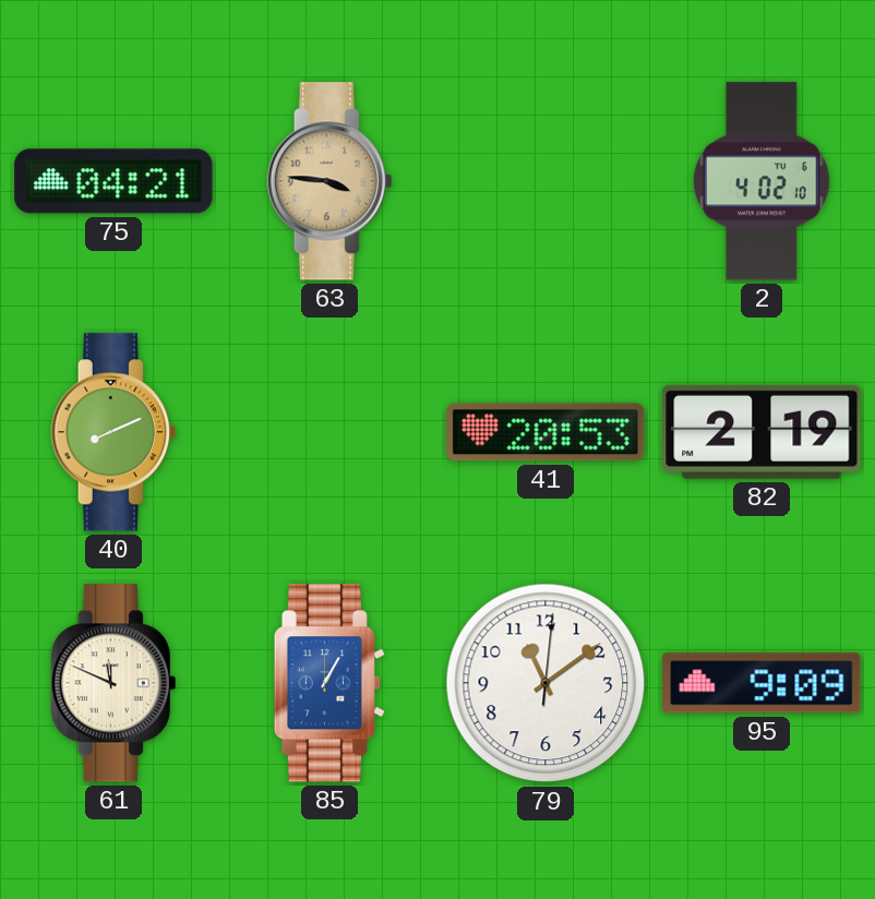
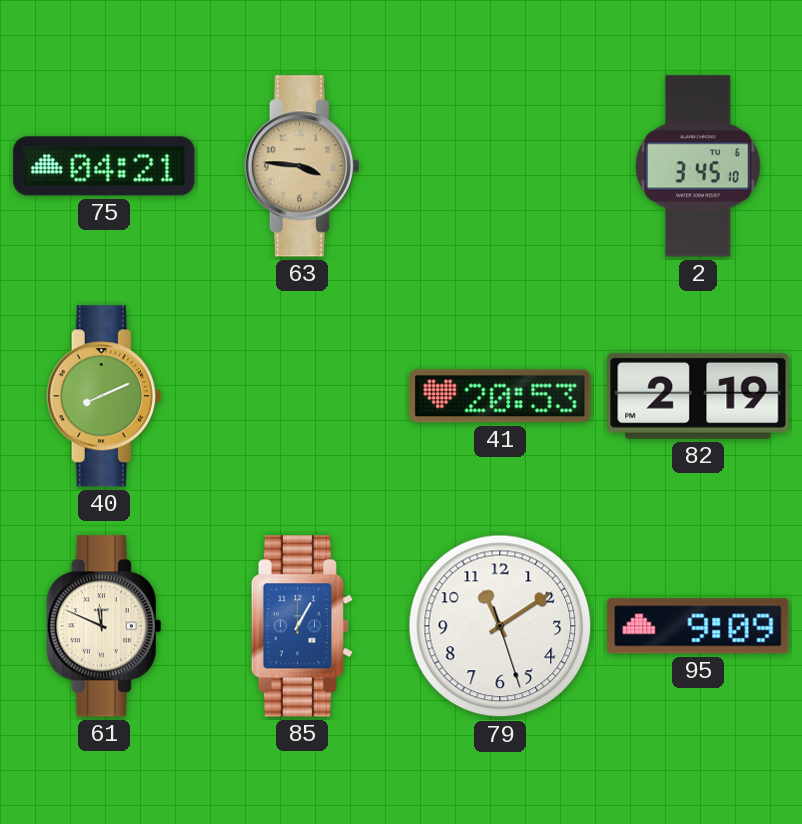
2: 4:02 -> 3:45 (699, 166)
79: 11:09:01 -> 11:09:27 (500, 626)
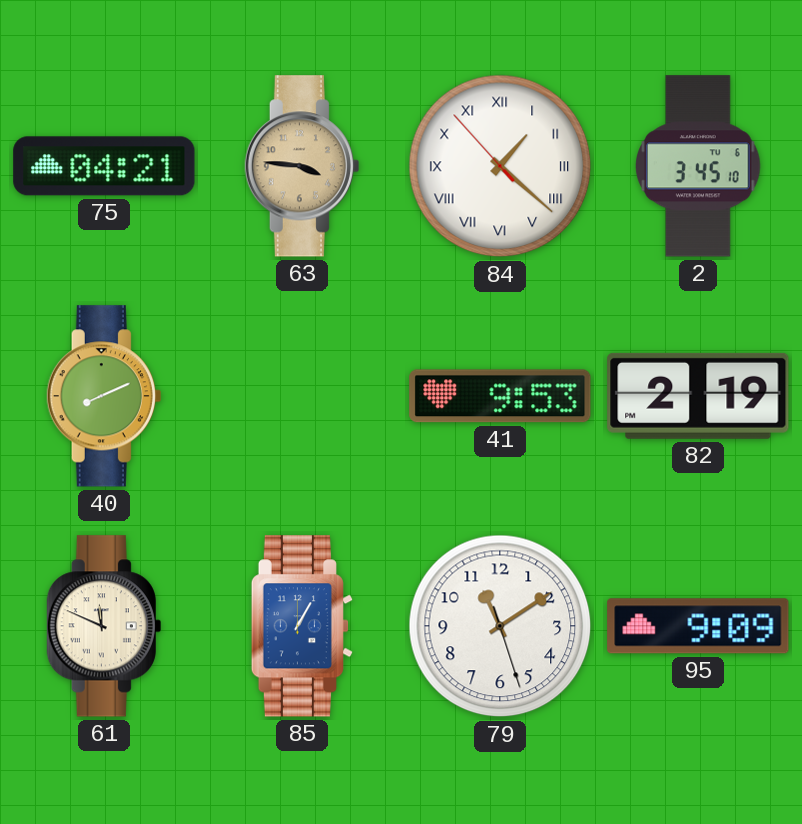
84: none -> 1:21 (500, 166)
41: 20:53 -> 9:53 (500, 396)
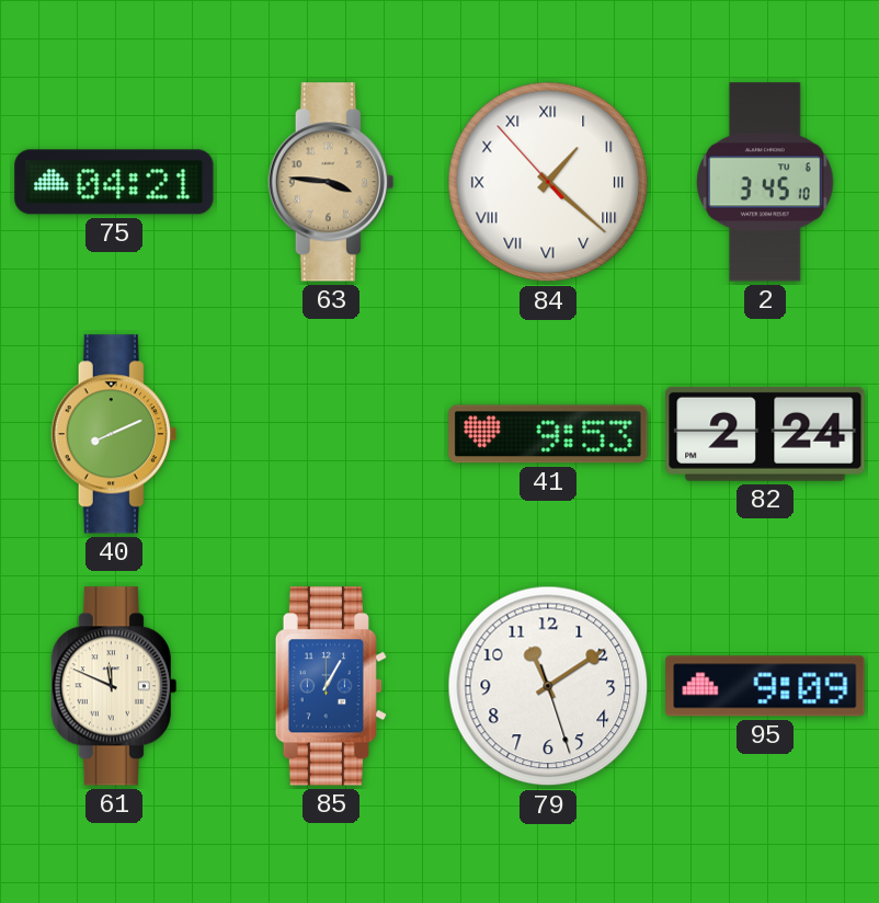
82: 2:19 -> 2:24 (765, 434)
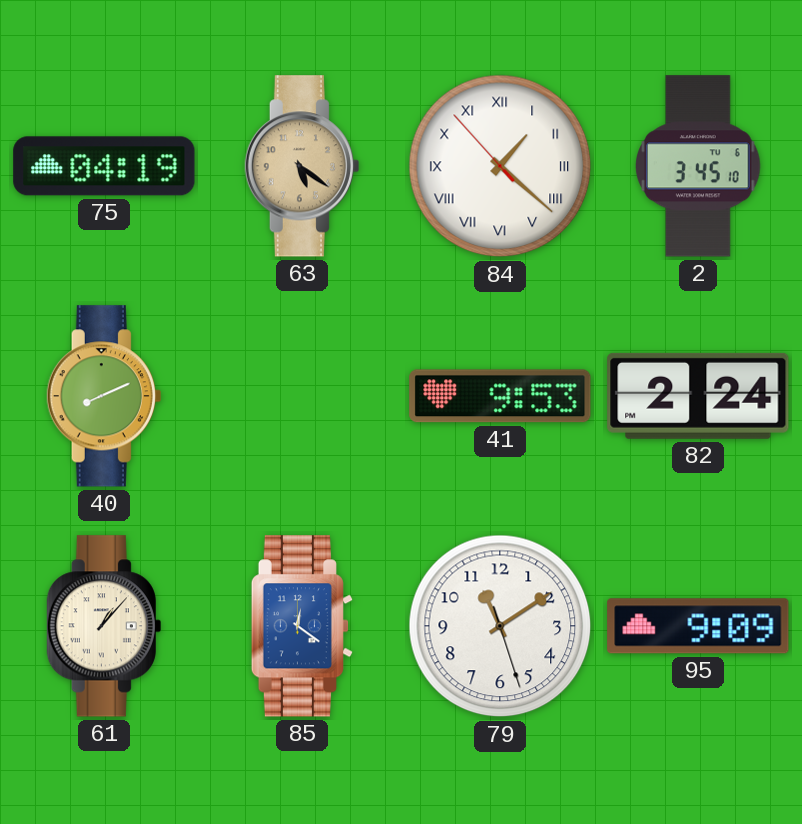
75: 04:21 -> 04:19 (104, 166)
63: 3:46 -> 5:21 (302, 166)
61: 11:49 -> 1:07 (104, 626)
85: 1:05 -> 12:21 (301, 626)
